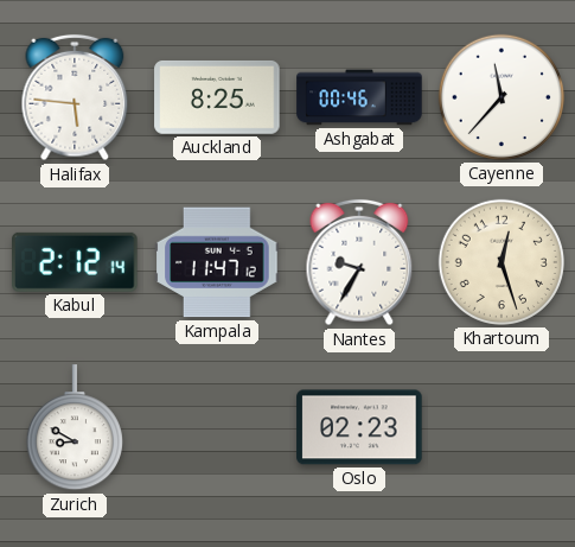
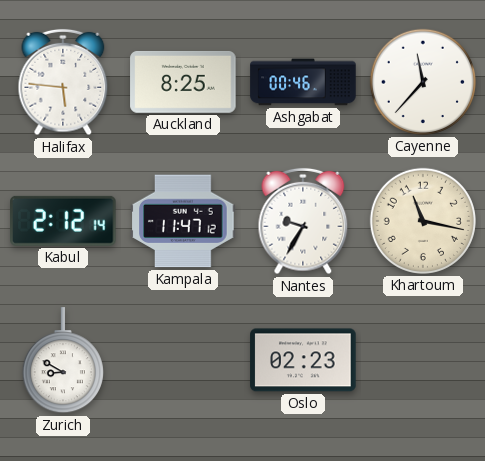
Khartoum: 12:27 -> 11:17 (423, 221)
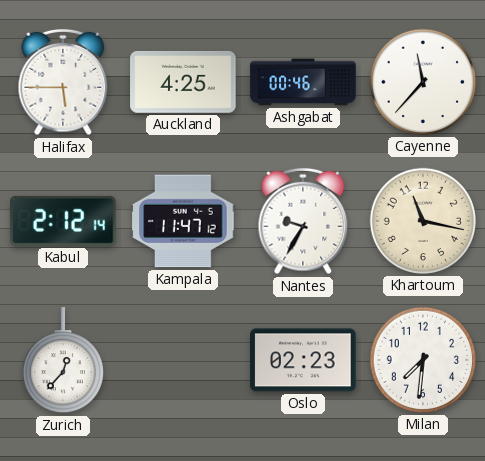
Halifax: 5:46 -> 5:45 (63, 82)
Auckland: 8:25 -> 4:25 (183, 82)
Zurich: 8:50 -> 12:37 (63, 361)
Milan: none -> 7:31 (423, 360)
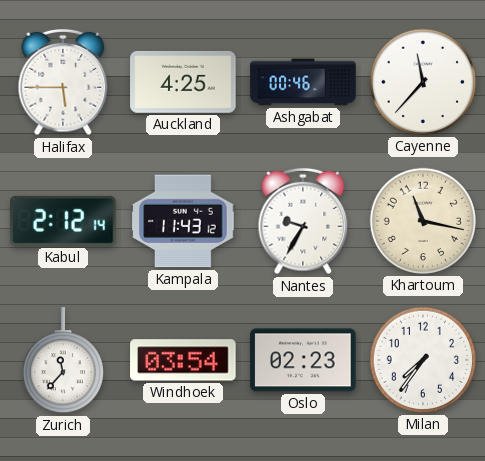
Kampala: 11:47 -> 11:43 (183, 221)
Zurich: 12:37 -> 11:37 (63, 361)
Windhoek: none -> 03:54 (183, 360)
Milan: 7:31 -> 7:36 (423, 360)
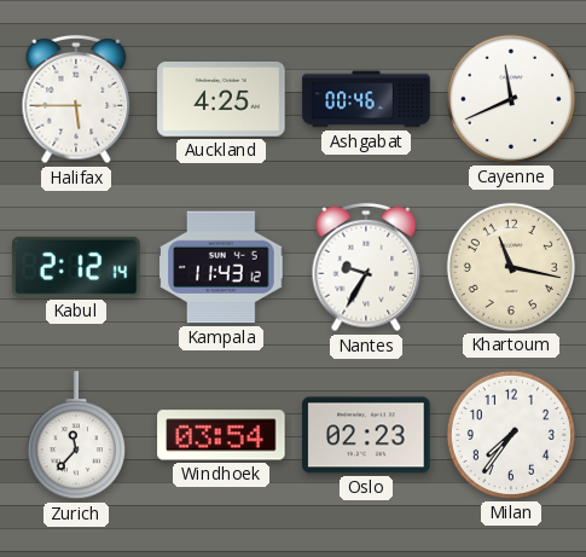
Cayenne: 11:37 -> 11:41 (511, 99)
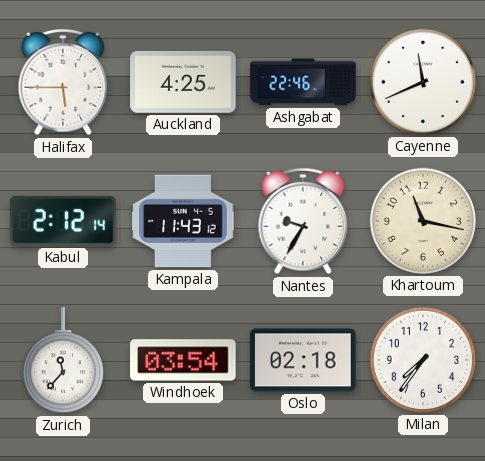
Ashgabat: 00:46 -> 22:46 (303, 82)
Oslo: 02:23 -> 02:18 (303, 360)
